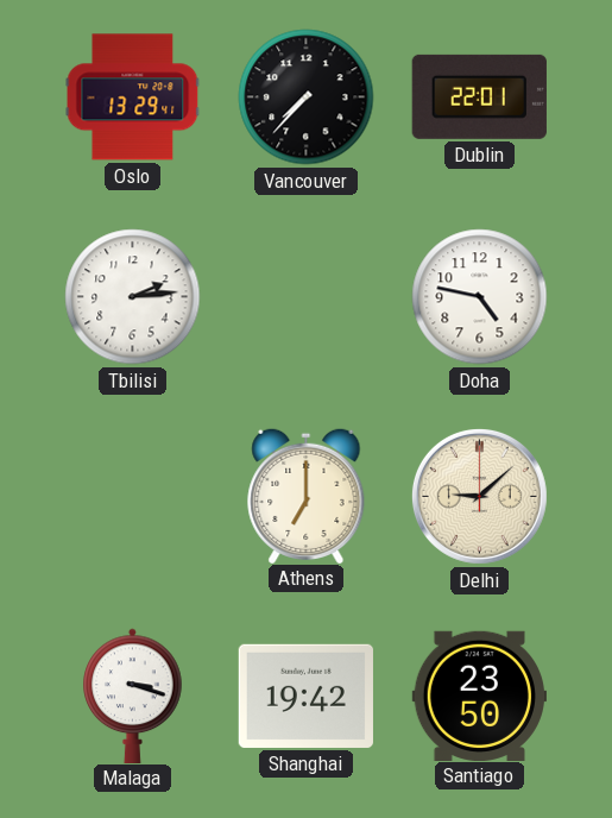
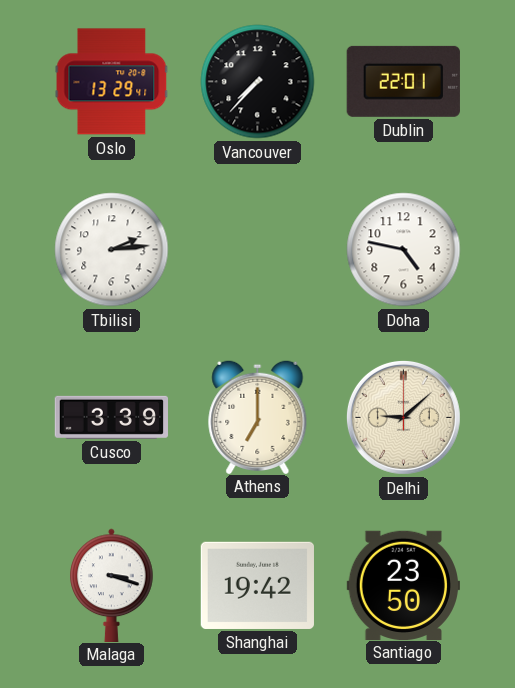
Cusco: none -> 3:39 (111, 417)
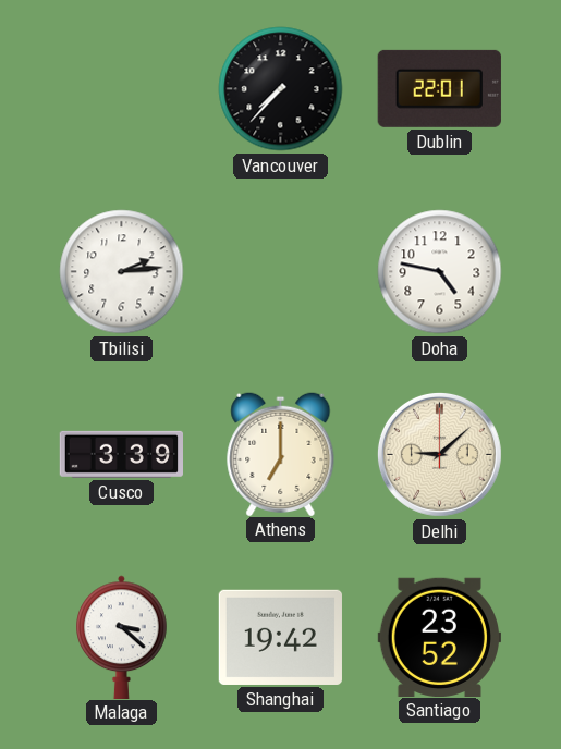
Oslo: 13:29 -> none (112, 82)
Malaga: 3:18 -> 3:22 (122, 637)
Santiago: 23:50 -> 23:52 (439, 637)
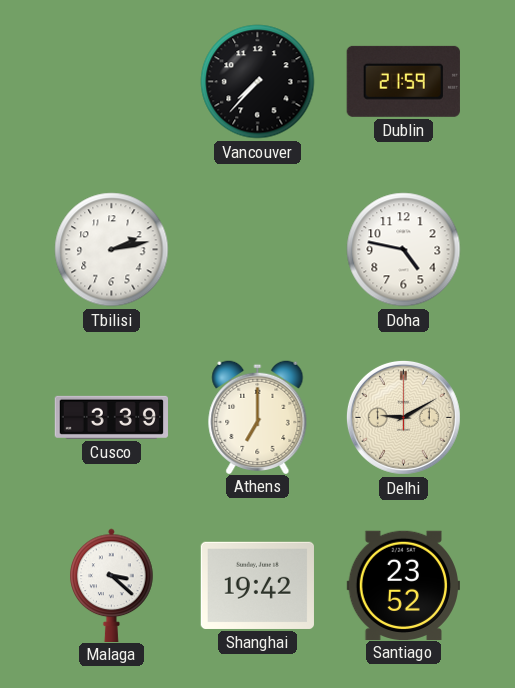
Dublin: 22:01 -> 21:59 (403, 81)
Tbilisi: 2:14 -> 2:13 (112, 250)
Delhi: 9:08 -> 9:10 (403, 417)
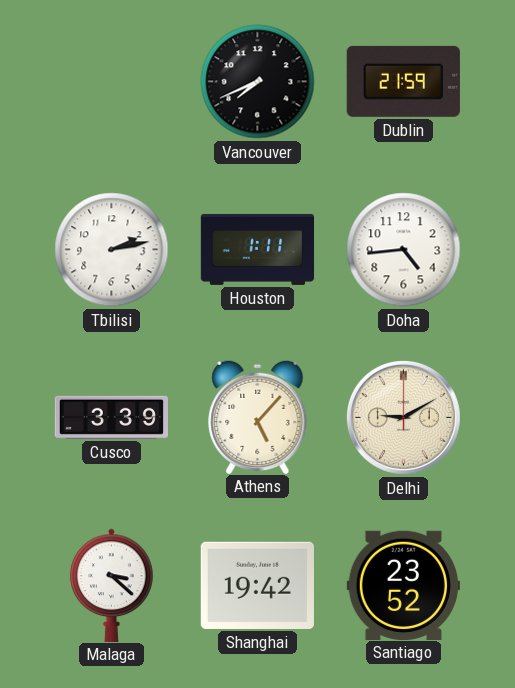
Vancouver: 7:37 -> 7:41 (258, 82)
Houston: none -> 1:11 (258, 249)
Doha: 4:47 -> 4:44 (404, 250)
Athens: 7:00 -> 5:07 (258, 416)
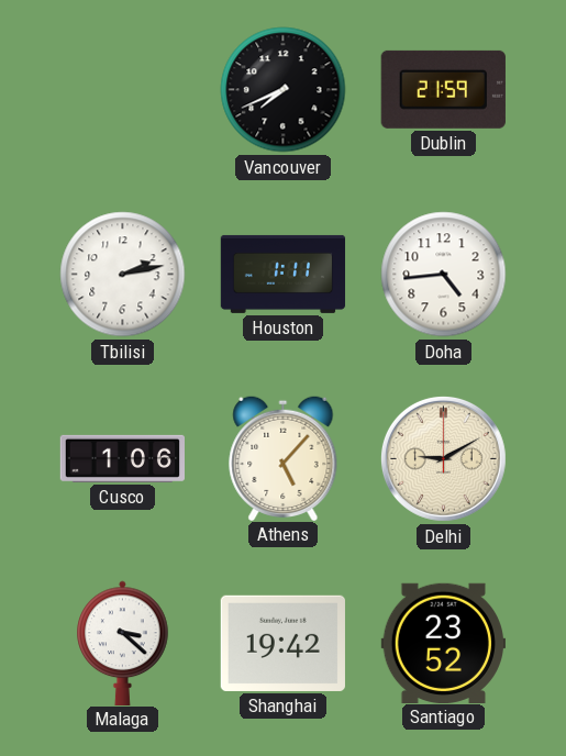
Cusco: 3:39 -> 1:06 (122, 458)
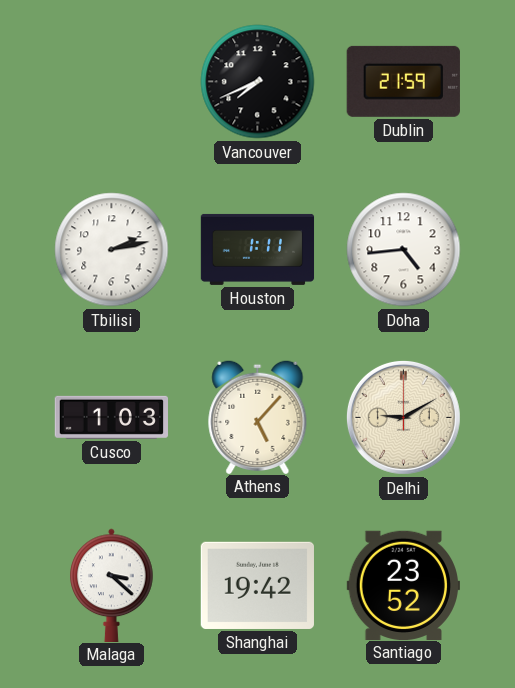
Cusco: 1:06 -> 1:03 (111, 417)
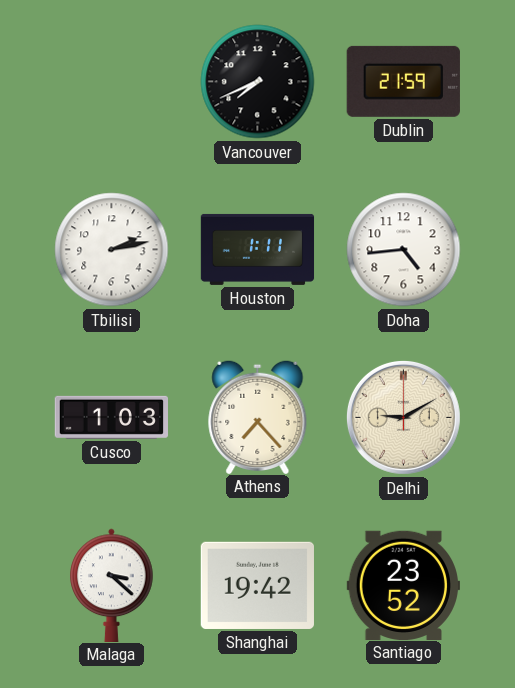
Athens: 5:07 -> 7:23 (258, 416)
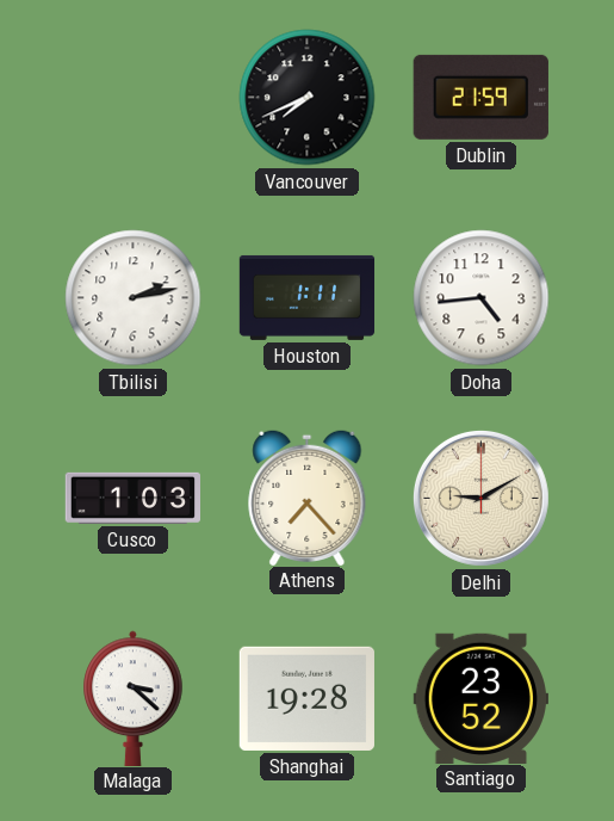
Shanghai: 19:42 -> 19:28 (306, 698)
